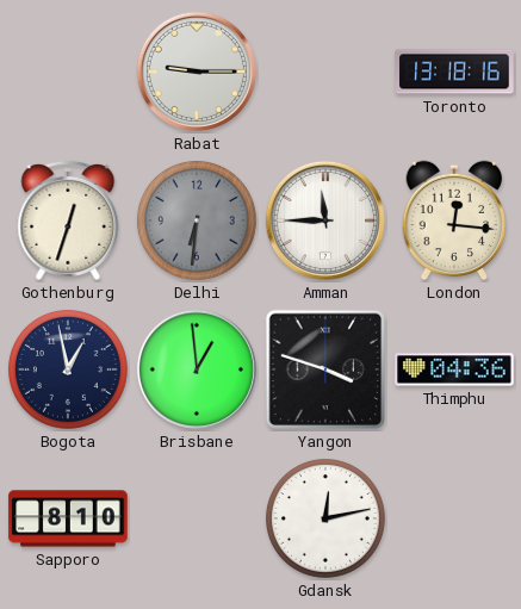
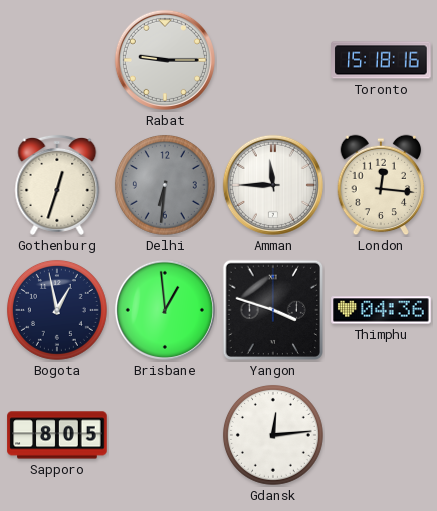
Toronto: 13:18 -> 15:18 (381, 60)
Sapporo: 8:10 -> 8:05 (57, 435)
Gdansk: 12:13 -> 12:14 (273, 435)
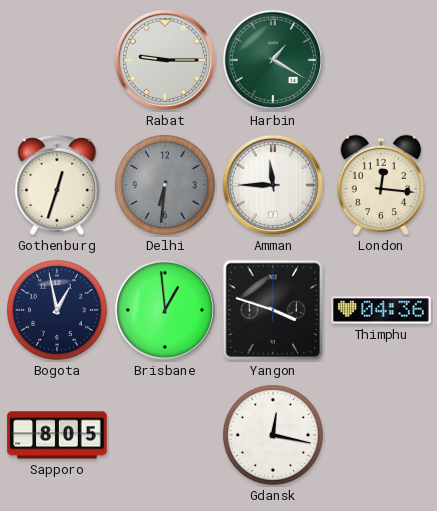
Harbin: none -> 1:20 (273, 60)
Toronto: 15:18 -> none (381, 60)
Gdansk: 12:14 -> 12:17 (273, 435)
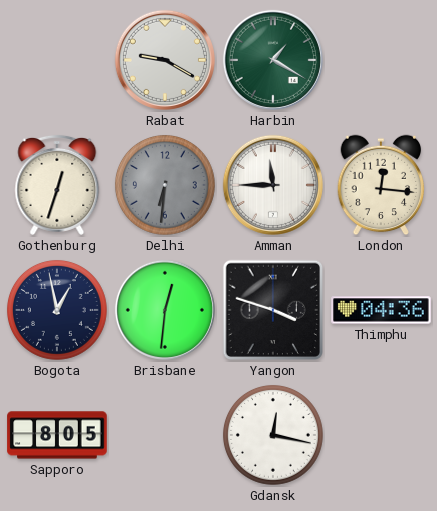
Rabat: 9:15 -> 9:20 (165, 60)
Brisbane: 12:59 -> 12:31 (165, 310)
